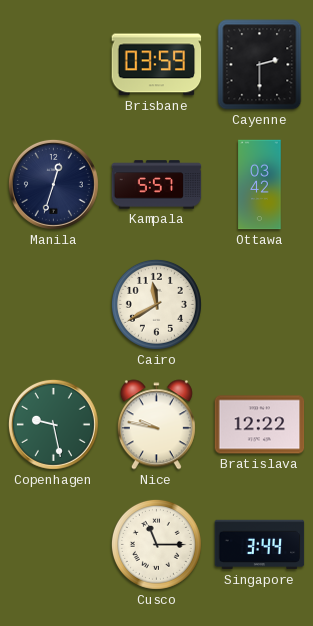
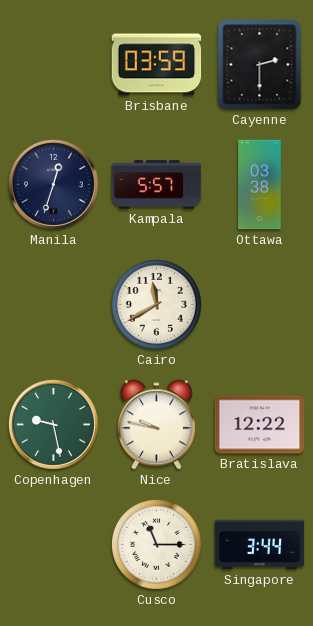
Ottawa: 03:42 -> 03:38 (260, 185)
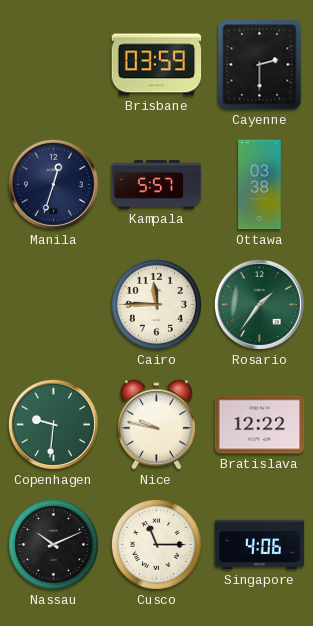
Cairo: 11:40 -> 11:45 (156, 304)
Rosario: none -> 1:36 (259, 304)
Copenhagen: 9:28 -> 9:31 (53, 424)
Nassau: none -> 10:11 (53, 544)
Singapore: 3:44 -> 4:06 (260, 545)
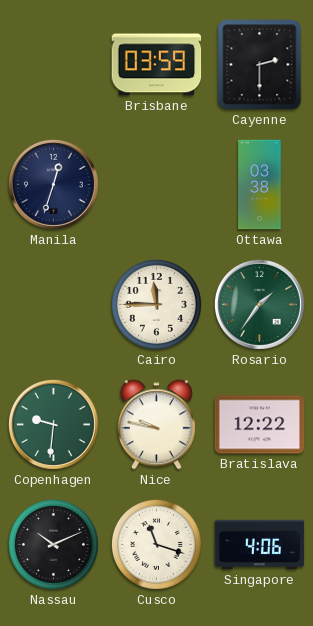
Kampala: 5:57 -> none (157, 185)
Cusco: 11:15 -> 11:18 (156, 544)
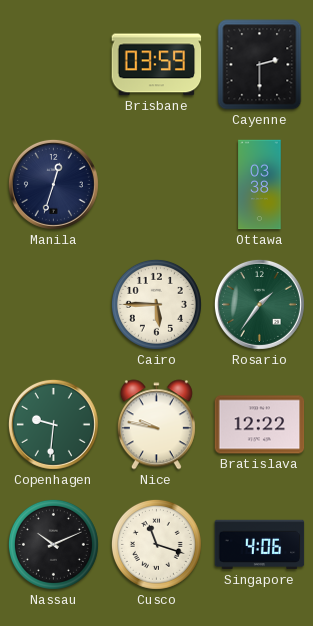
Cairo: 11:45 -> 5:45 (156, 304)
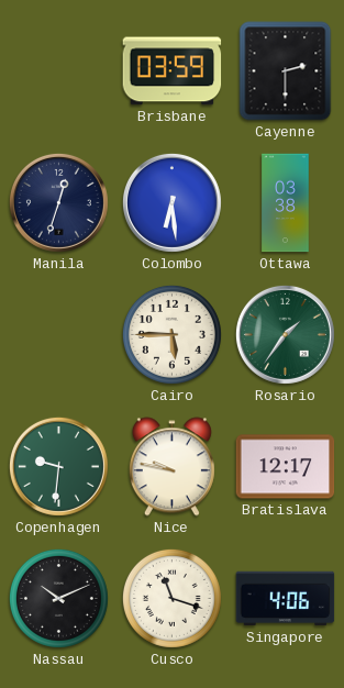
Colombo: none -> 6:29 (171, 202)
Bratislava: 12:22 -> 12:17 (286, 467)
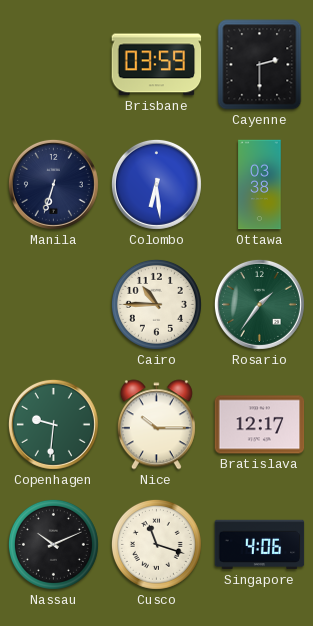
Manila: 12:33 -> 6:33 (53, 184)
Cairo: 5:45 -> 10:45 (156, 304)
Nice: 9:47 -> 10:15 (156, 425)
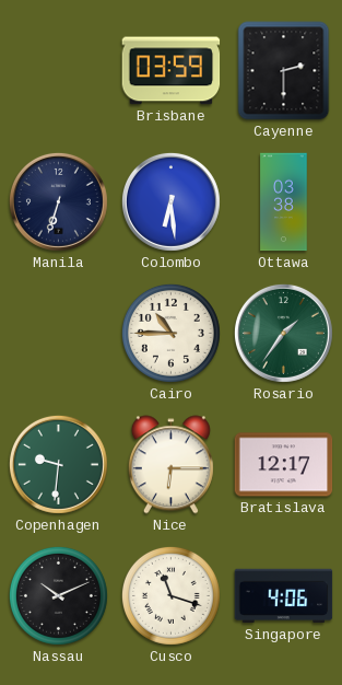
Nice: 10:15 -> 6:15 (170, 465)
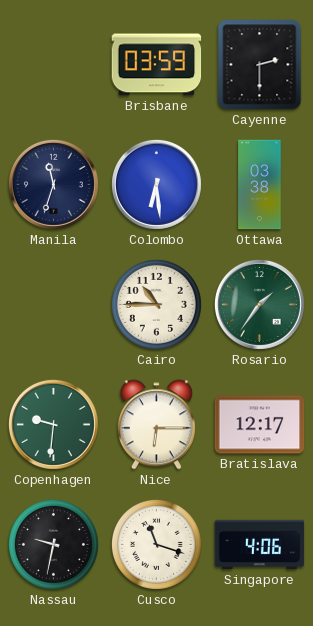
Manila: 6:33 -> 11:33 (53, 184)
Nassau: 10:11 -> 9:32 (53, 544)
